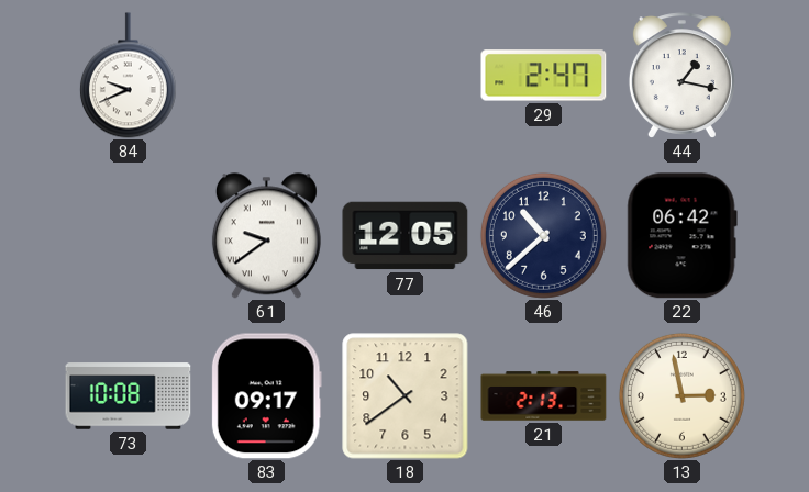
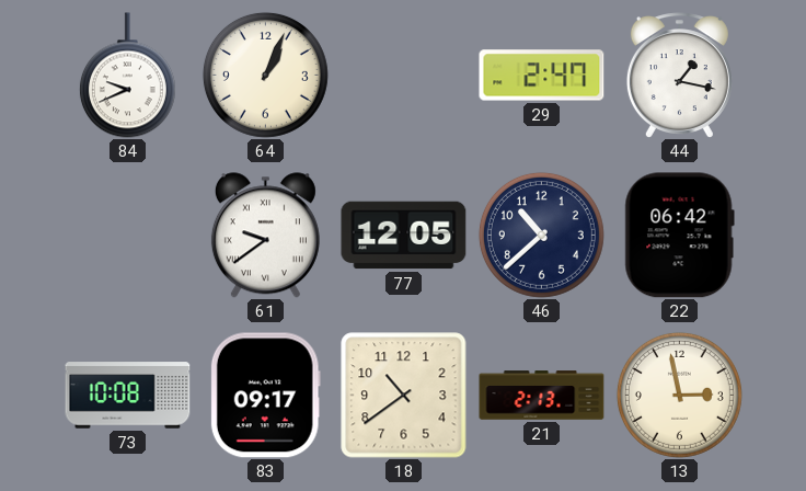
64: none -> 1:04 (265, 75)
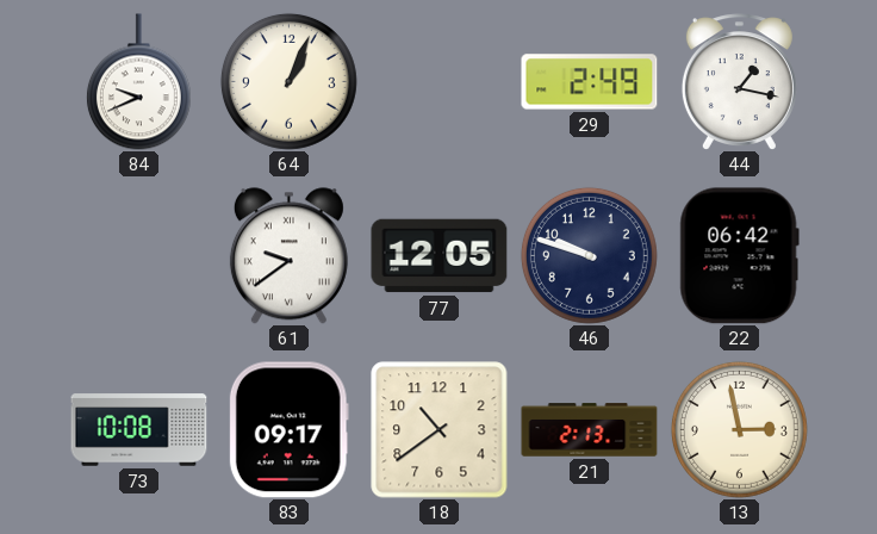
29: 2:47 -> 2:49 (590, 82)
46: 10:38 -> 9:48 (589, 255)
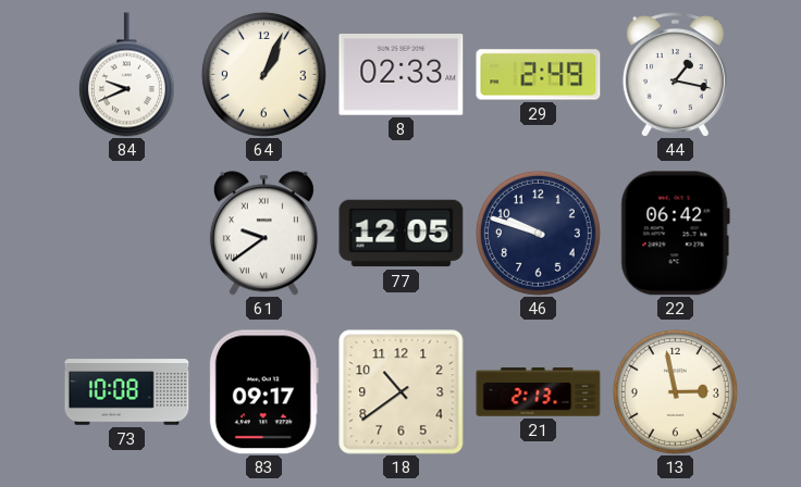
8: none -> 02:33 (402, 75)
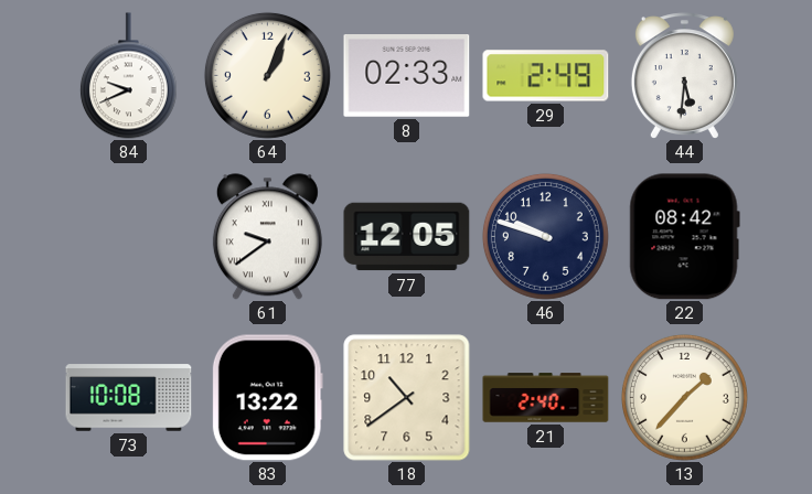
44: 1:17 -> 5:31 (684, 75)
22: 06:42 -> 08:42 (684, 237)
83: 09:17 -> 13:22 (267, 398)
21: 2:13 -> 2:40 (546, 398)
13: 2:58 -> 1:37 (684, 397)
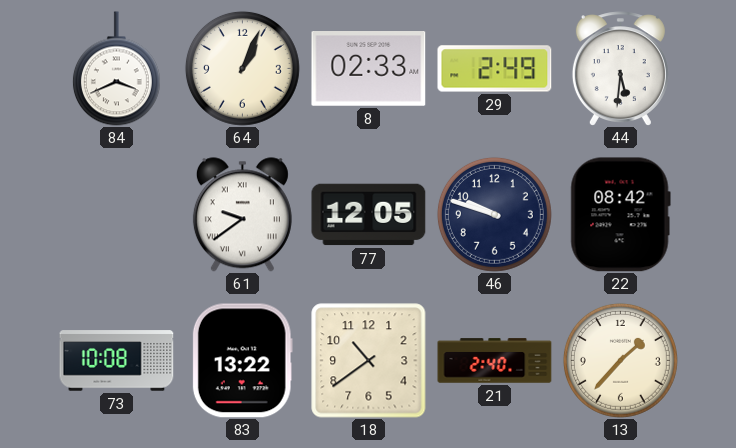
84: 9:41 -> 3:41 (116, 69)
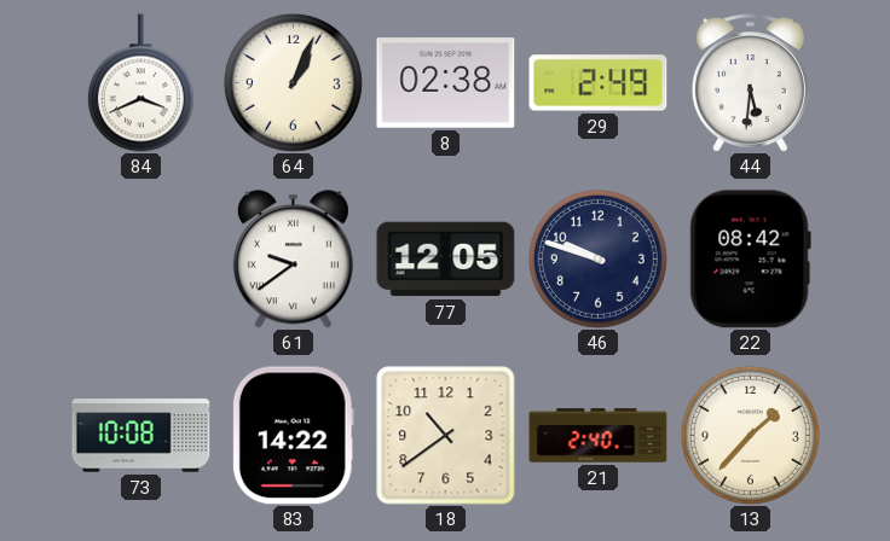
8: 02:33 -> 02:38 (446, 83)
83: 13:22 -> 14:22 (293, 436)
